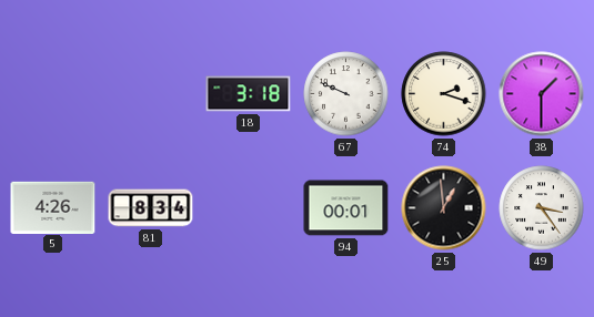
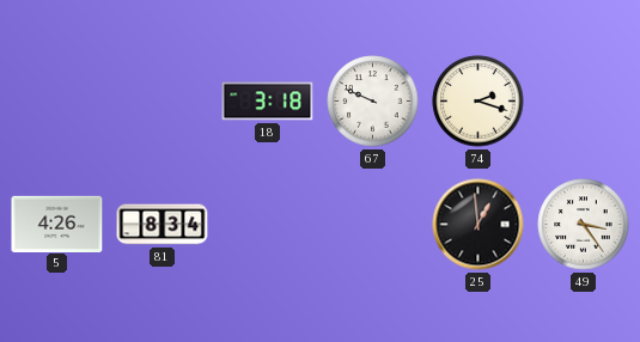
38: 1:30 -> none (542, 94)
94: 00:01 -> none (346, 208)
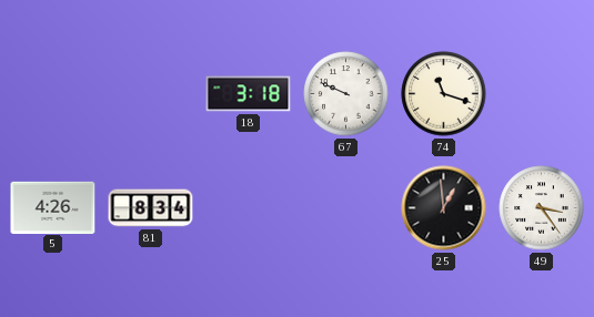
74: 2:18 -> 11:18 (444, 94)
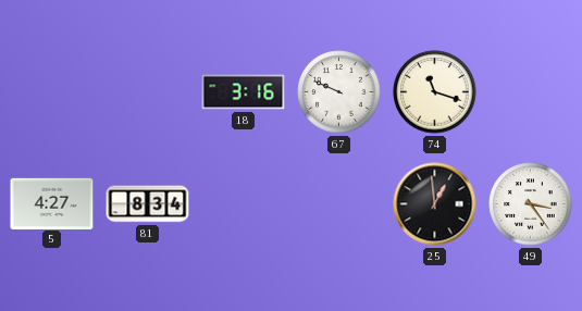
18: 3:18 -> 3:16 (244, 92)
5: 4:26 -> 4:27 (52, 203)
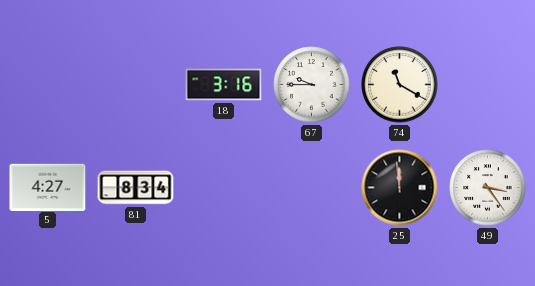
67: 9:49 -> 9:45 (312, 85)
74: 11:18 -> 11:20 (400, 85)
25: 12:59 -> 11:59 (400, 188)
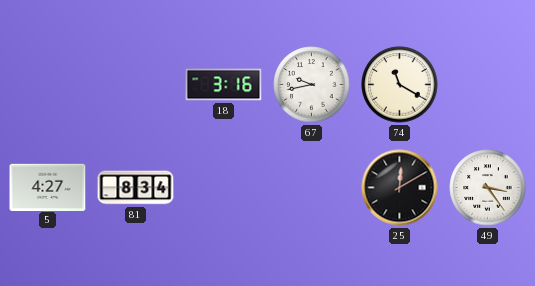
67: 9:45 -> 9:43 (312, 85)
25: 11:59 -> 12:10 (400, 188)
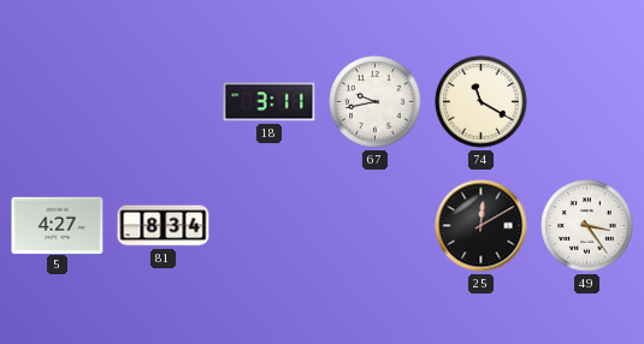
18: 3:16 -> 3:11 (270, 102)
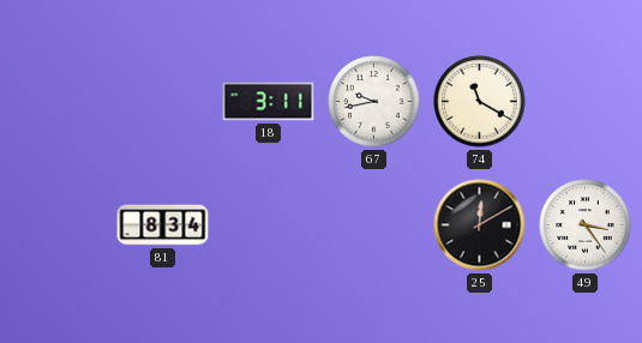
5: 4:27 -> none (58, 225)
